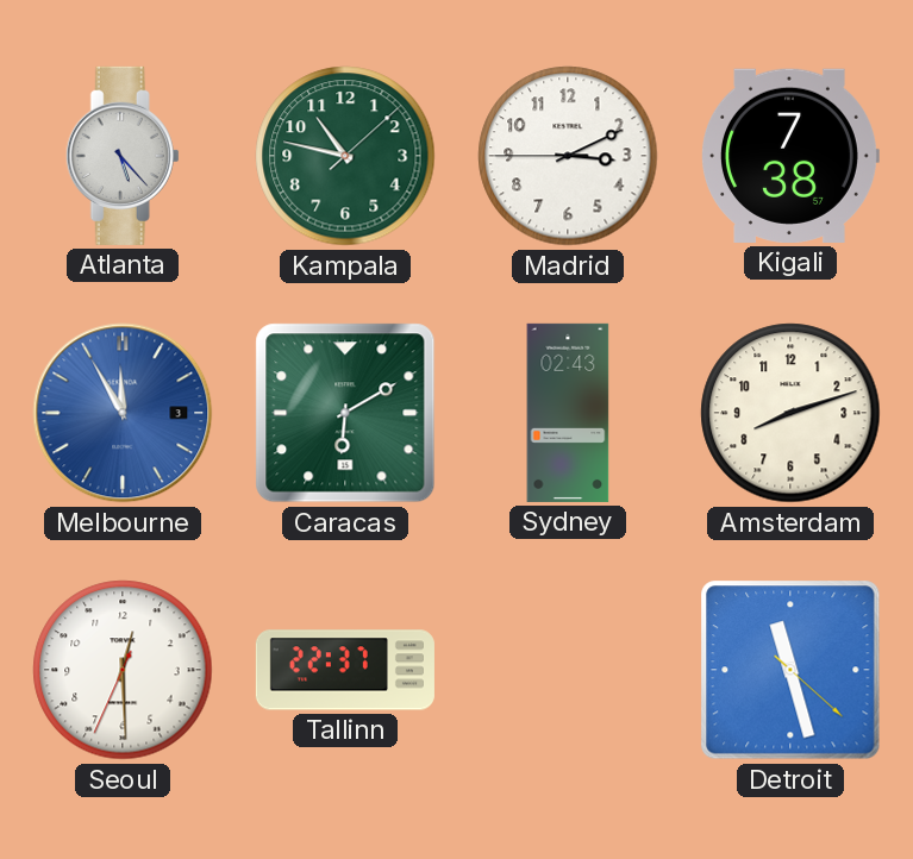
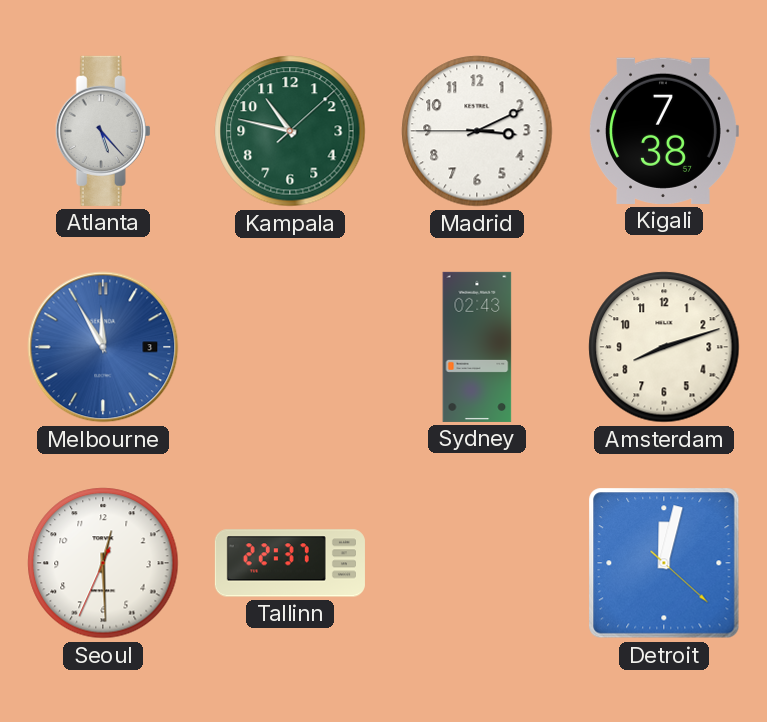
Caracas: 6:10 -> none (345, 413)
Detroit: 11:27 -> 12:02 (664, 563)
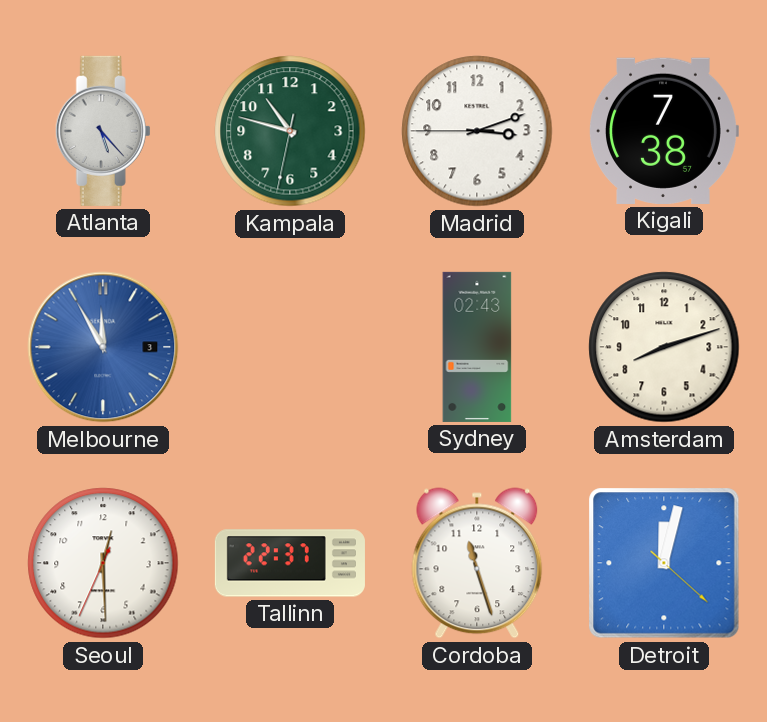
Kampala: 10:47:08 -> 10:47:32 (290, 131)
Madrid: 3:10 -> 3:11 (477, 131)
Cordoba: none -> 11:27 (477, 563)
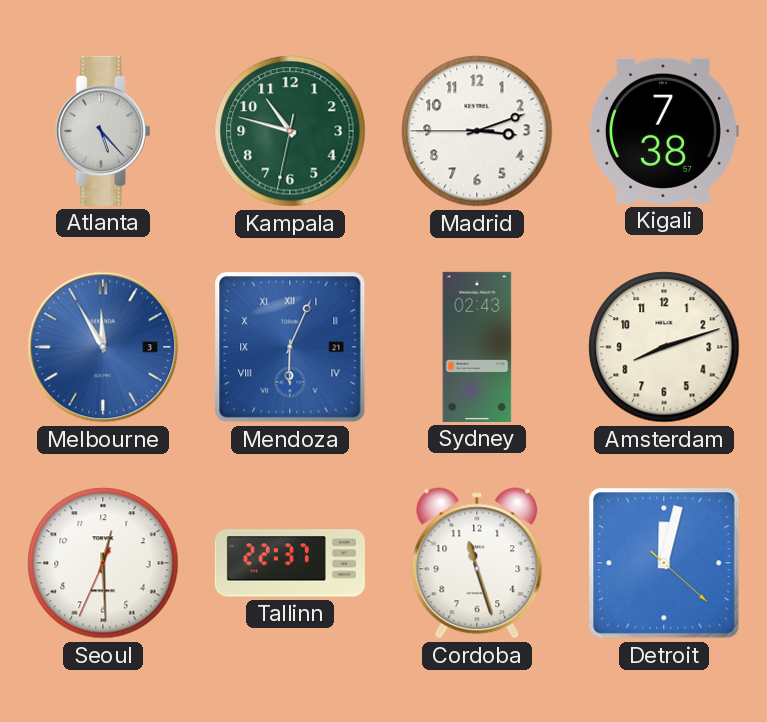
Mendoza: none -> 6:04 (290, 347)
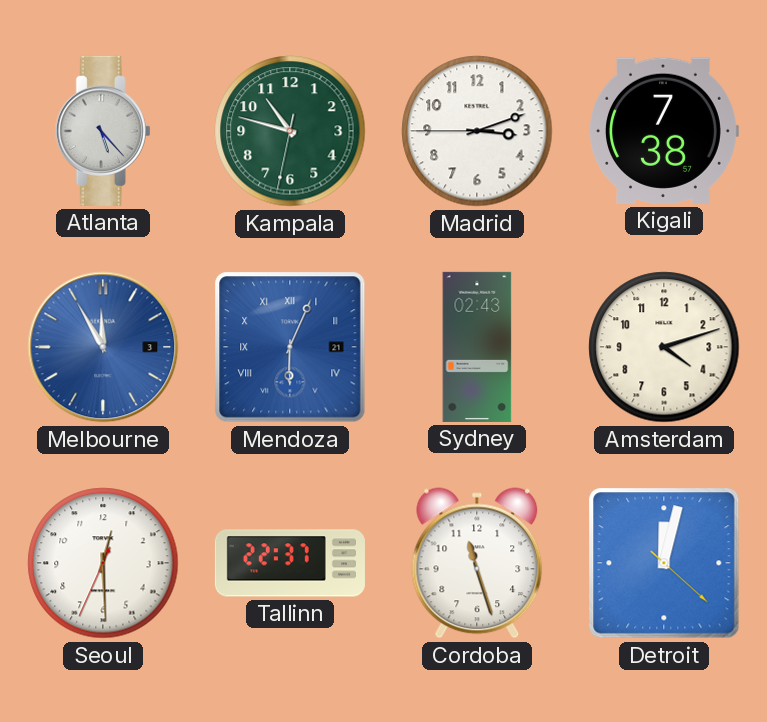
Amsterdam: 8:12 -> 4:12 (664, 347)
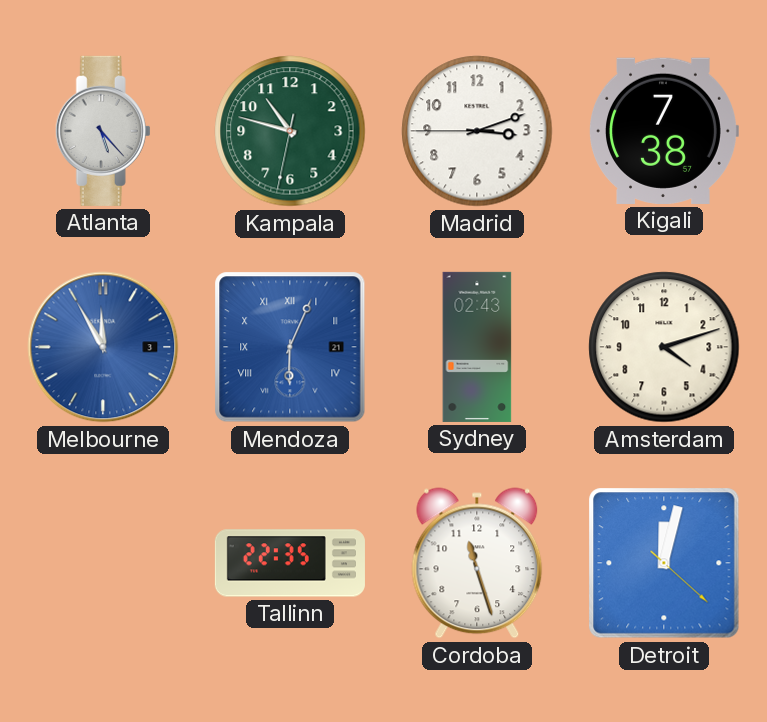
Seoul: 12:29 -> none (103, 563)
Tallinn: 22:37 -> 22:35 (290, 563)
